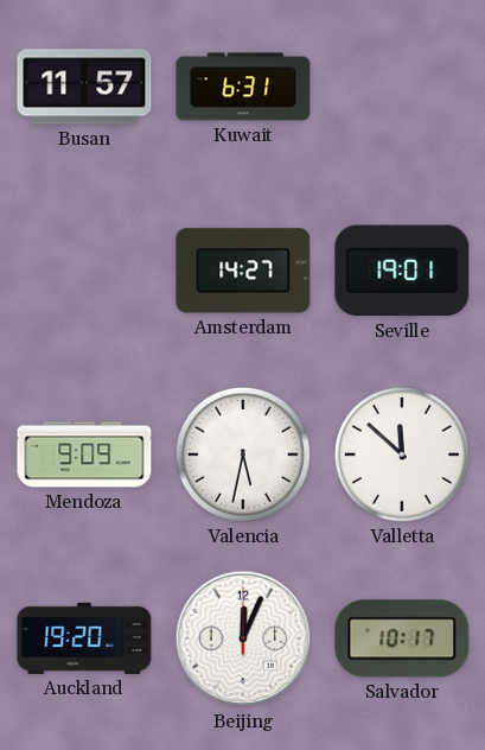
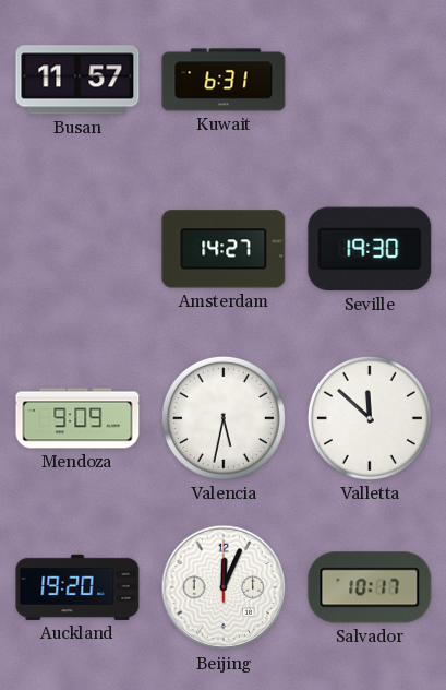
Seville: 19:01 -> 19:30 (370, 249)
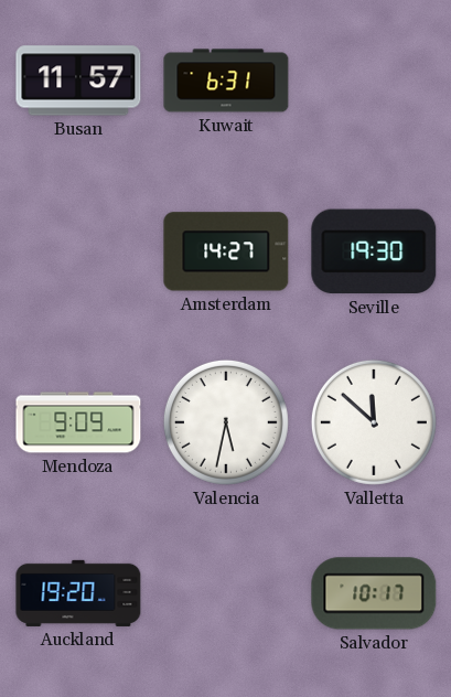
Beijing: 12:04 -> none (224, 587)
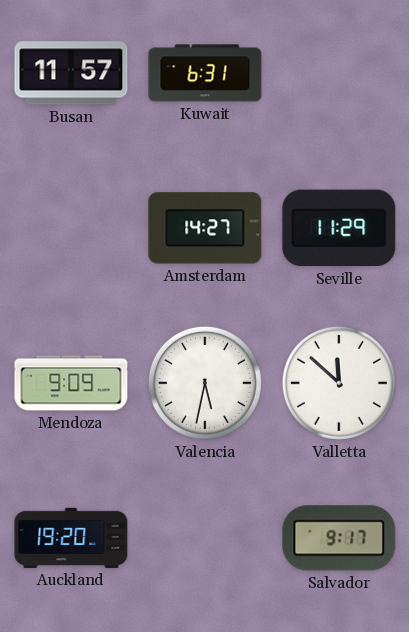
Seville: 19:30 -> 11:29 (339, 228)
Salvador: 10:17 -> 9:17 (339, 538)
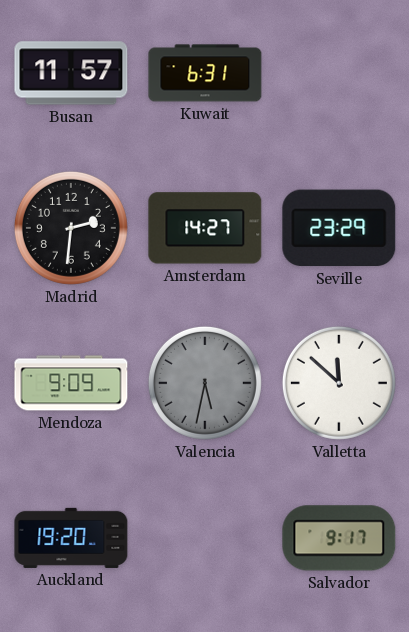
Madrid: none -> 2:31 (71, 228)
Seville: 11:29 -> 23:29 (339, 228)
Valencia dial: white -> grey (205, 383)
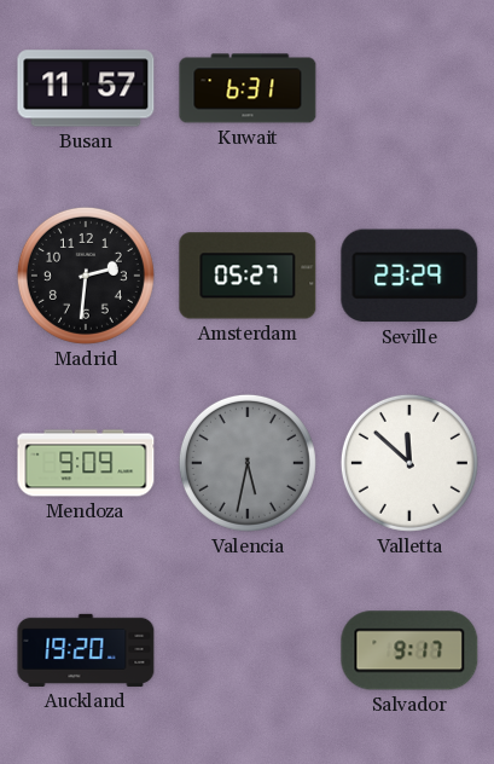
Amsterdam: 14:27 -> 05:27 (248, 276)
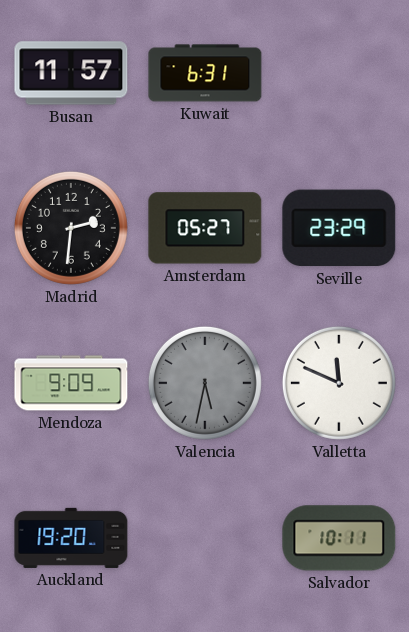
Valletta: 11:52 -> 11:49 (339, 383)
Salvador: 9:17 -> 10:11 (339, 538)
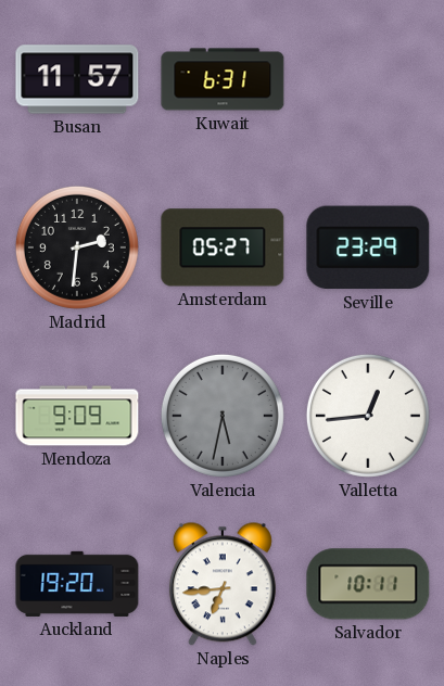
Valletta: 11:49 -> 12:44 (368, 416)
Naples: none -> 6:44 (223, 584)
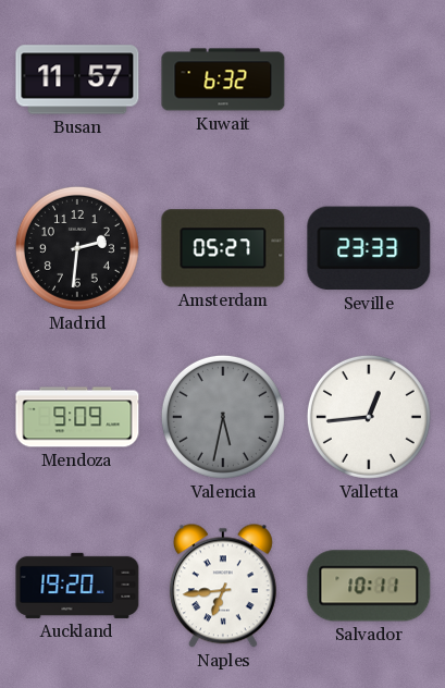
Kuwait: 6:31 -> 6:32 (223, 79)
Seville: 23:29 -> 23:33 (369, 248)
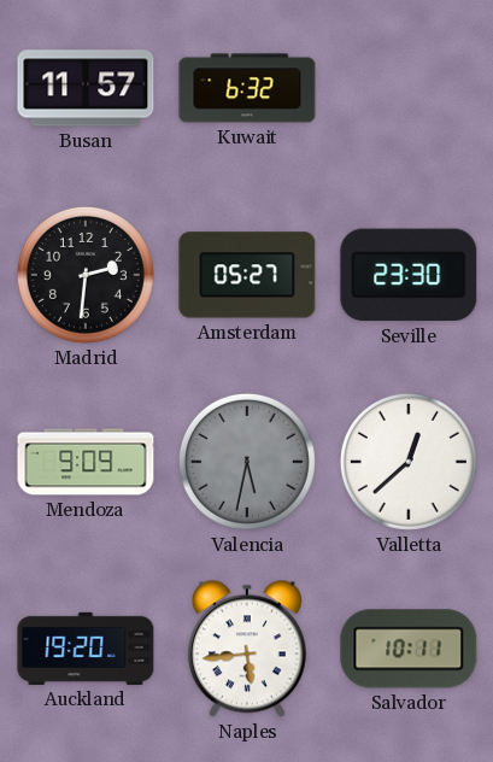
Seville: 23:33 -> 23:30 (409, 275)
Valletta: 12:44 -> 12:38 (409, 462)
Naples: 6:44 -> 5:44 (247, 649)
